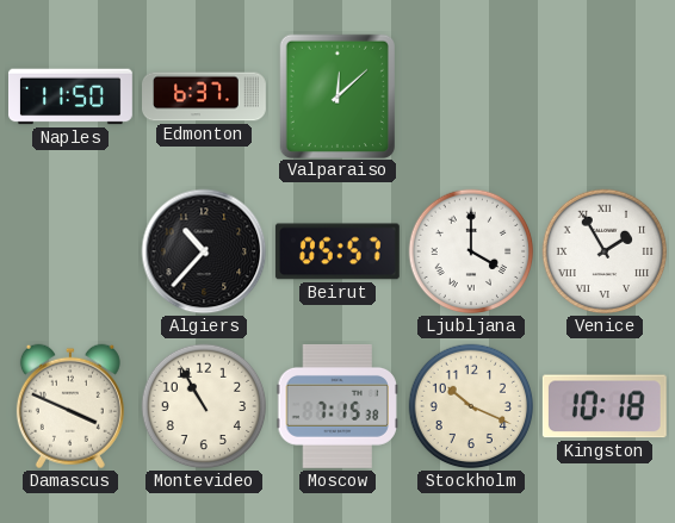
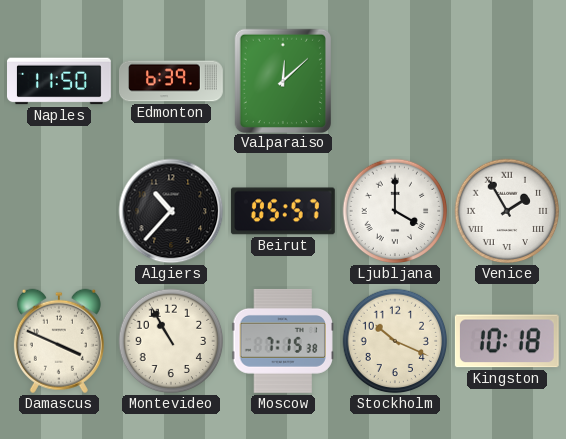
Edmonton: 6:37 -> 6:39 (172, 81)
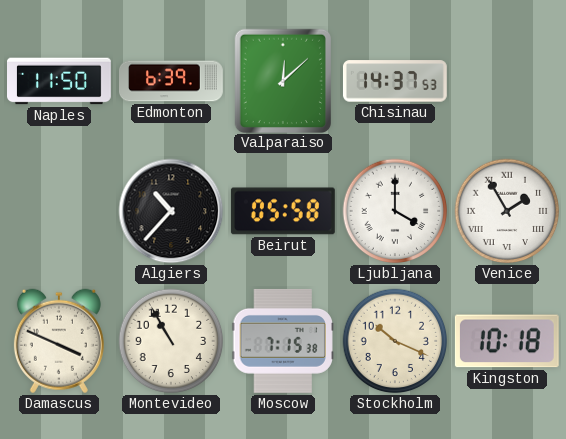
Chisinau: none -> 14:37 (395, 81)
Beirut: 05:57 -> 05:58 (283, 211)
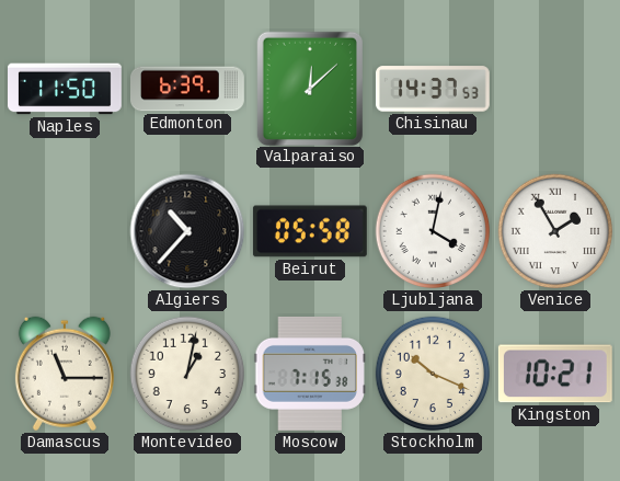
Ljubljana: 4:00 -> 4:02 (433, 231)
Damascus: 3:49 -> 11:15 (65, 374)
Montevideo: 10:55 -> 1:02 (187, 374)
Kingston: 10:18 -> 10:21 (555, 374)
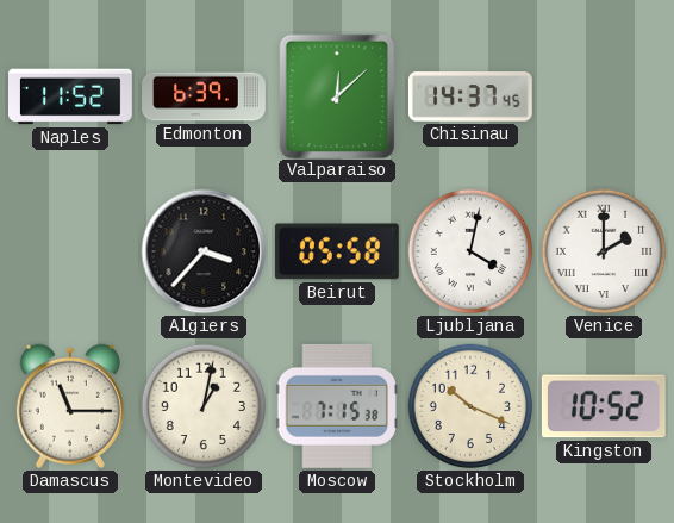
Naples: 11:50 -> 11:52 (71, 96)
Chisinau: 14:37:53 -> 14:37:45 (470, 96)
Algiers: 10:37 -> 3:37 (204, 251)
Venice: 1:55 -> 2:00 (604, 251)
Kingston: 10:21 -> 10:52 (604, 406)
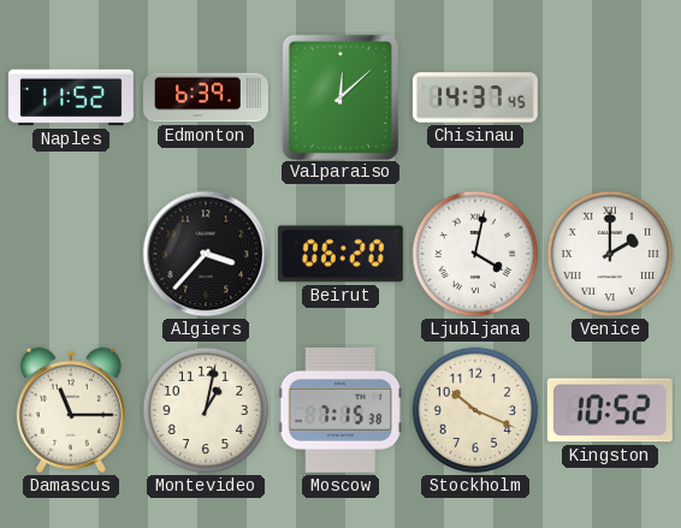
Beirut: 05:58 -> 06:20 (340, 254)
